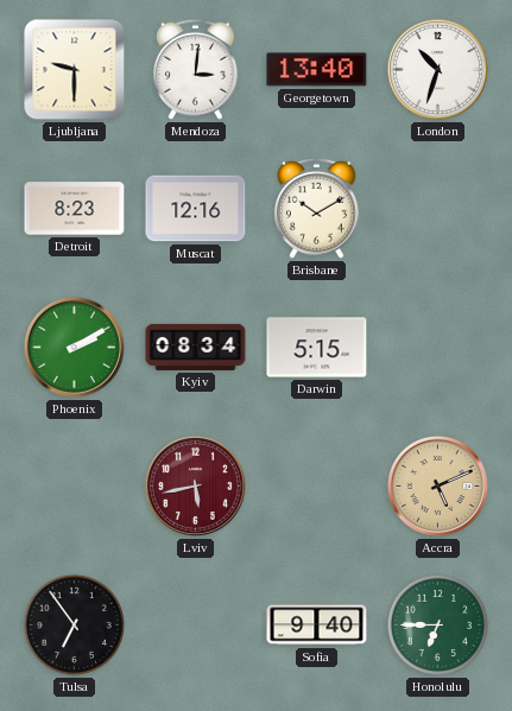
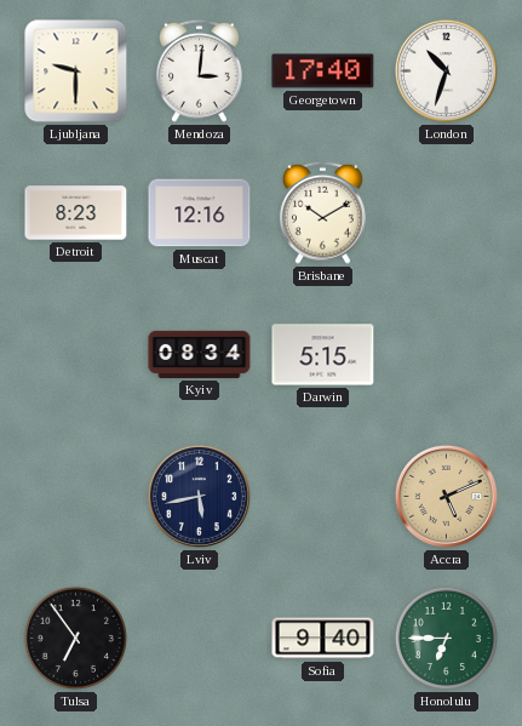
Georgetown: 13:40 -> 17:40 (323, 72)
Phoenix: 2:10 -> none (74, 347)
Lviv dial: burgundy -> navy (199, 496)
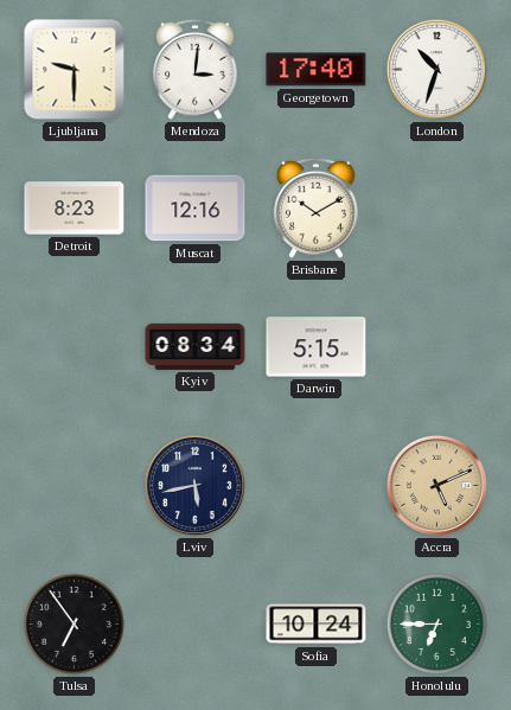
Sofia: 9:40 -> 10:24 (317, 625)
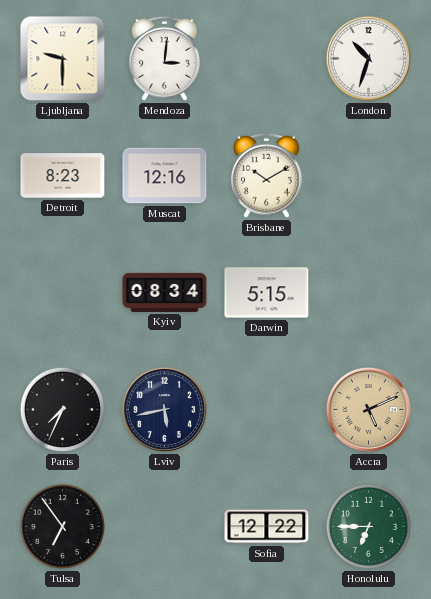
Georgetown: 17:40 -> none (317, 70)
Paris: none -> 7:34 (62, 409)
Sofia: 10:24 -> 12:22 (267, 527)
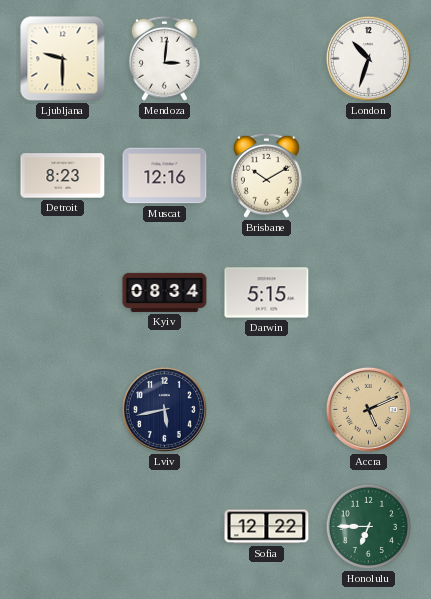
Paris: 7:34 -> none (62, 409)
Tulsa: 6:54 -> none (62, 526)
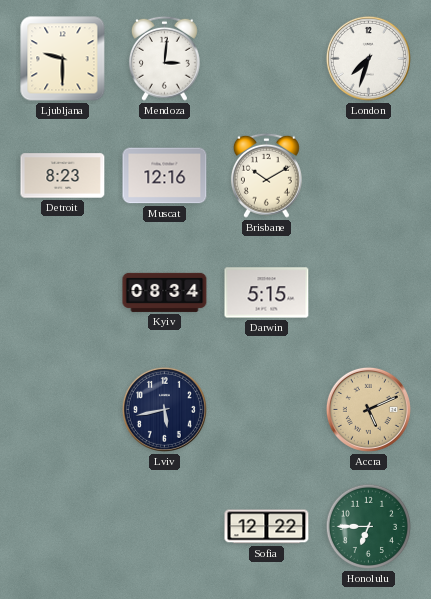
London: 10:33 -> 7:33 (368, 58)
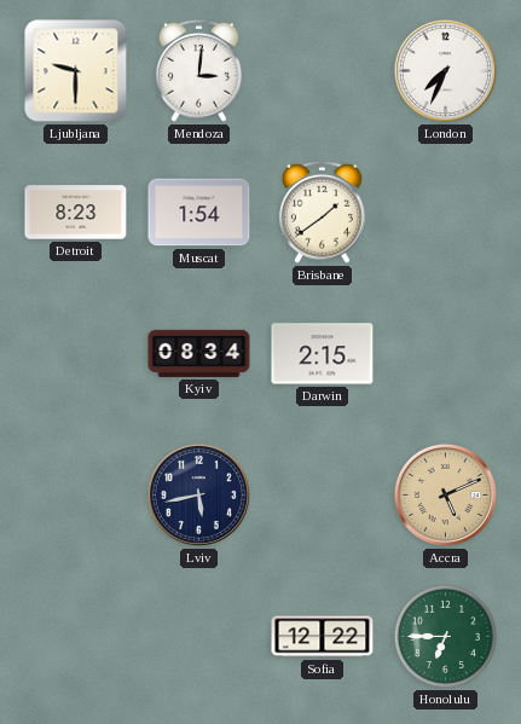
London: 7:33 -> 7:34 (445, 70)
Muscat: 12:16 -> 1:54 (199, 213)
Brisbane: 10:10 -> 1:39 (322, 212)
Darwin: 5:15 -> 2:15 (323, 354)
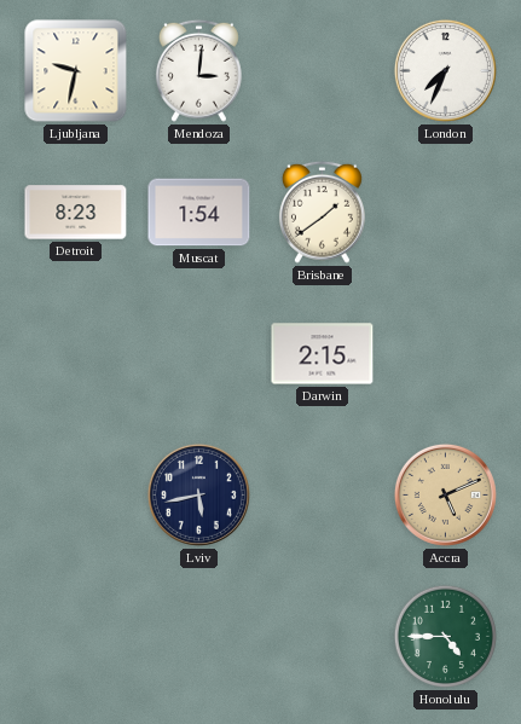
Ljubljana: 9:30 -> 9:32 (76, 71)
Kyiv: 08:34 -> none (199, 353)
Sofia: 12:22 -> none (323, 637)
Honolulu: 6:45 -> 4:45 (445, 636)
